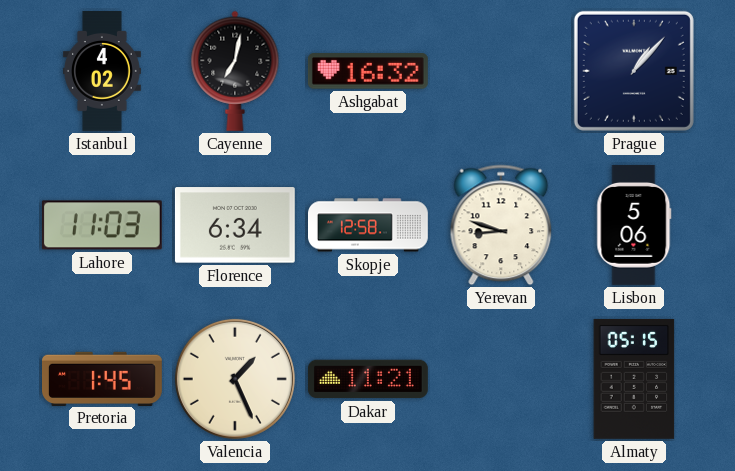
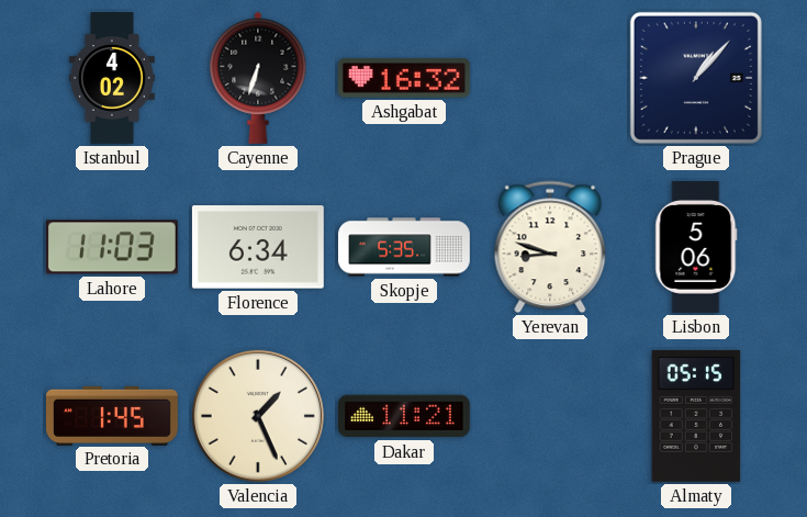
Cayenne: 7:02 -> 6:33 (258, 78)
Skopje: 12:58 -> 5:35 (405, 247)
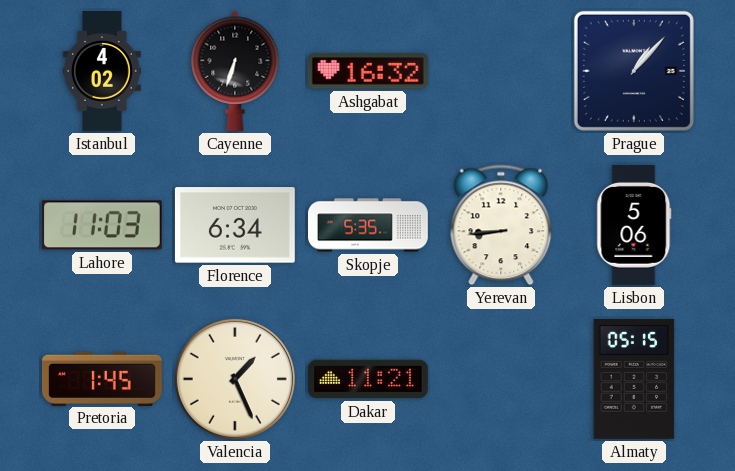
Yerevan: 8:48 -> 8:44 (501, 225)
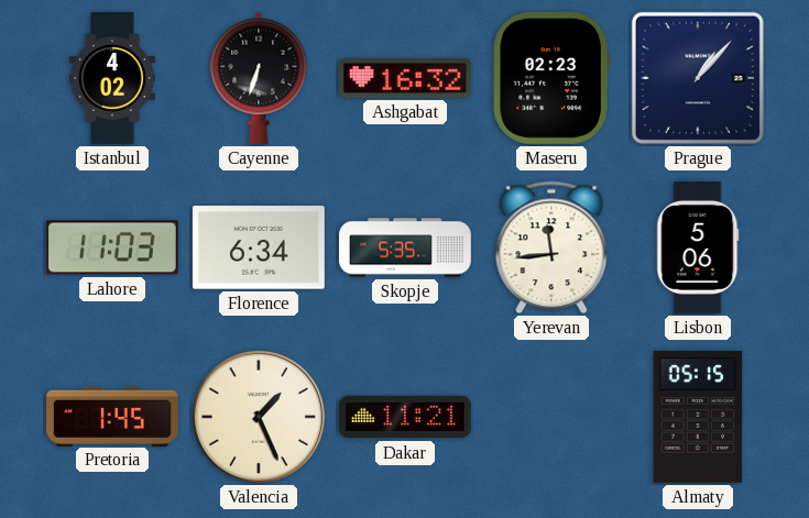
Maseru: none -> 02:23 (551, 78)
Yerevan: 8:44 -> 11:44 (551, 247)
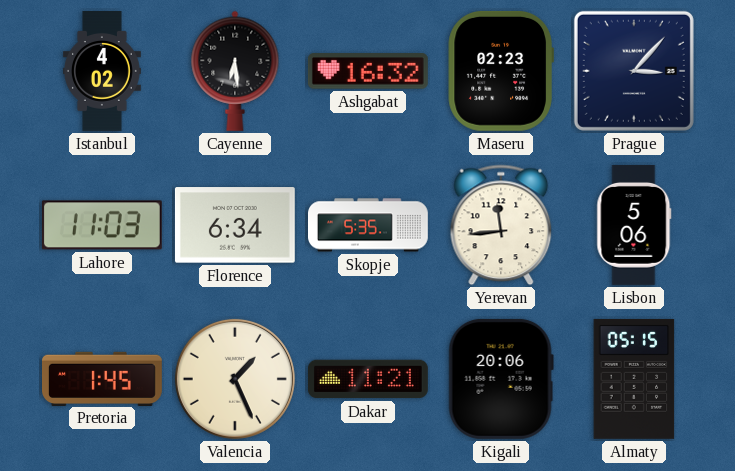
Cayenne: 6:33 -> 6:29 (235, 71)
Prague: 1:07 -> 3:07 (634, 71)
Kigali: none -> 20:06 (501, 379)
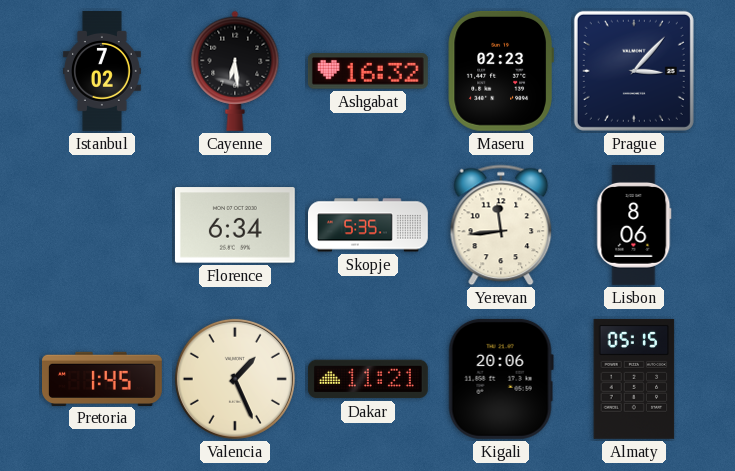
Istanbul: 4:02 -> 7:02 (102, 72)
Lahore: 11:03 -> none (102, 225)
Lisbon: 5:06 -> 8:06 (634, 225)
